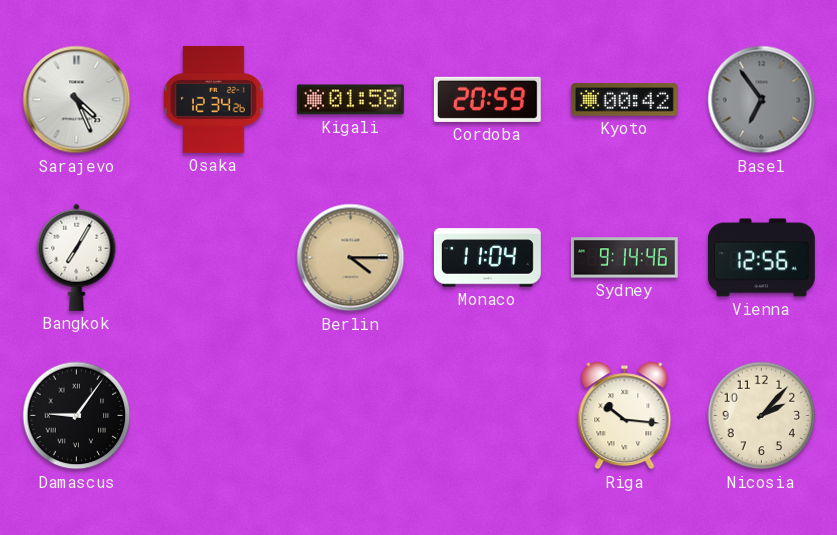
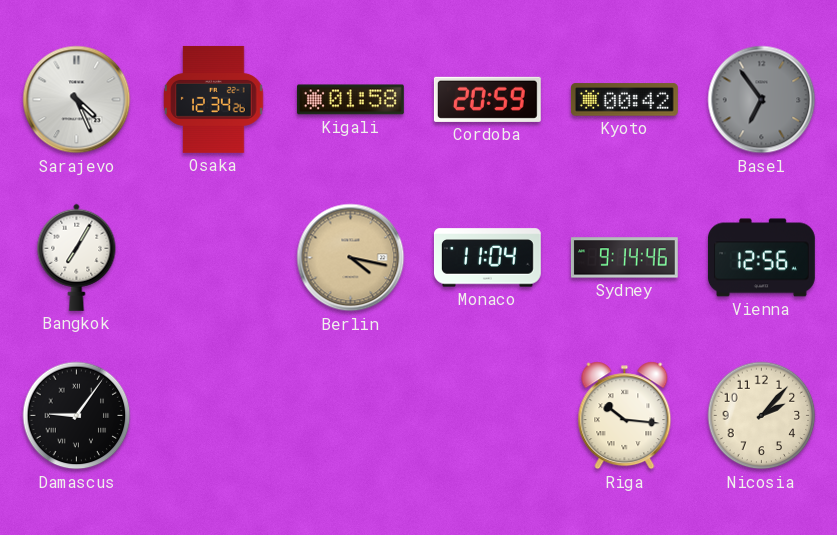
Berlin: 4:15 -> 4:17 (351, 258)
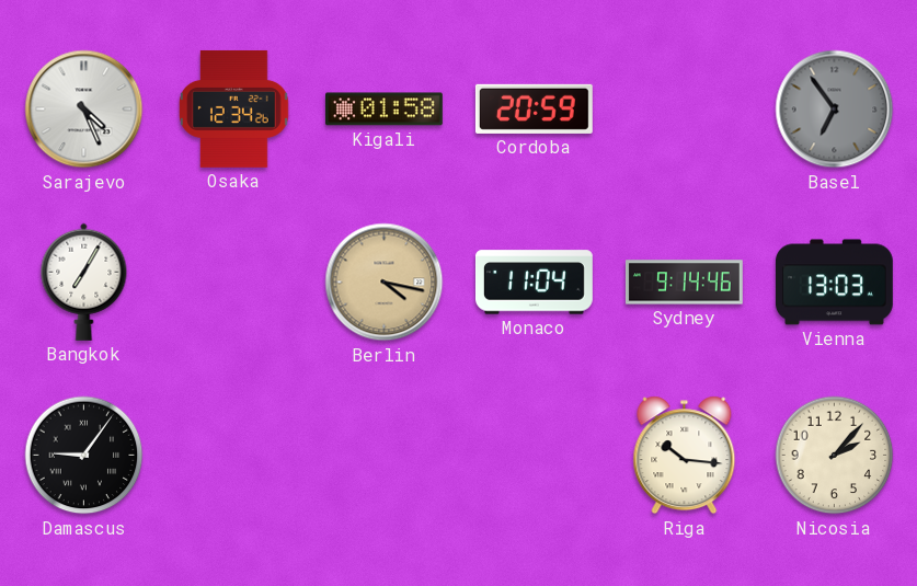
Kyoto: 00:42 -> none (624, 100)
Vienna: 12:56 -> 13:03 (834, 283)
